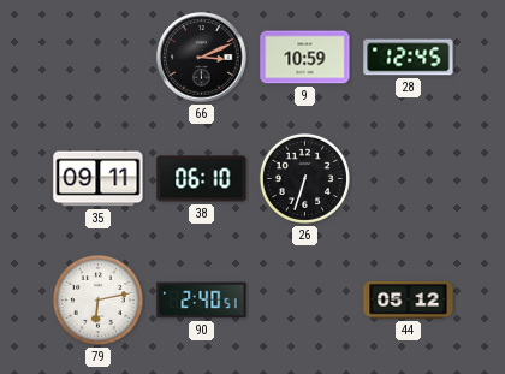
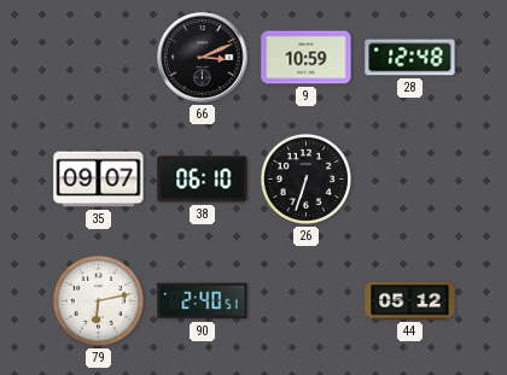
28: 12:45 -> 12:48 (410, 58)
35: 09:11 -> 09:07 (99, 180)
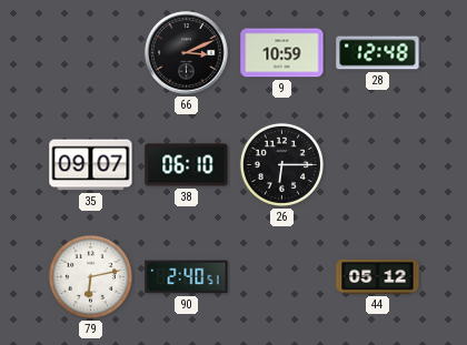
26: 6:33 -> 6:15 (281, 164)
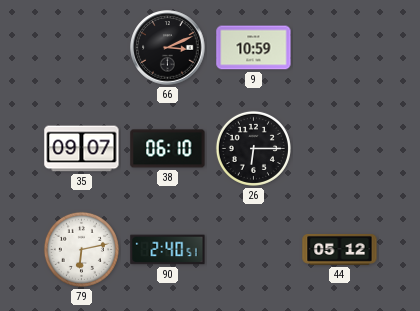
28: 12:48 -> none (378, 53)
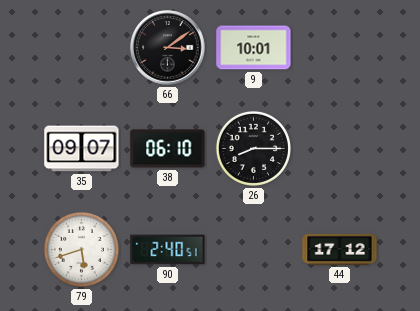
66: 3:11 -> 3:09 (168, 48)
9: 10:59 -> 10:01 (254, 48)
26: 6:15 -> 8:15 (253, 148)
79: 6:13 -> 5:42 (81, 249)
44: 05:12 -> 17:12 (340, 249)
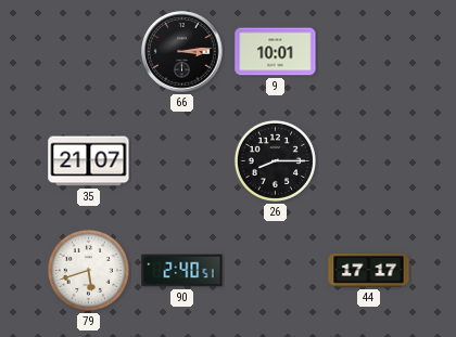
66: 3:09 -> 3:14 (182, 52)
35: 09:07 -> 21:07 (89, 161)
38: 06:10 -> none (168, 149)
44: 17:12 -> 17:17 (369, 270)
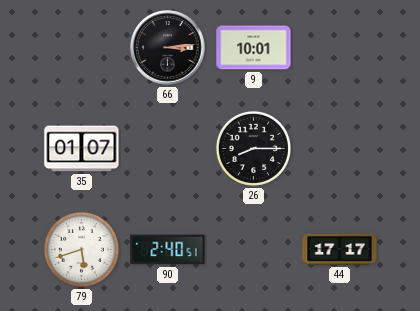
35: 21:07 -> 01:07 (82, 149)
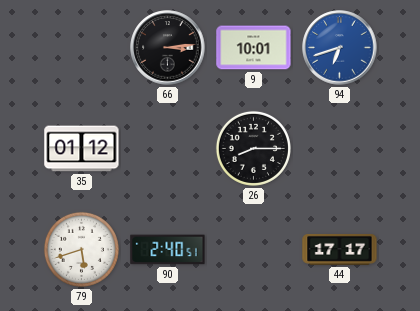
94: none -> 6:42 (340, 48)
35: 01:07 -> 01:12 (82, 149)
